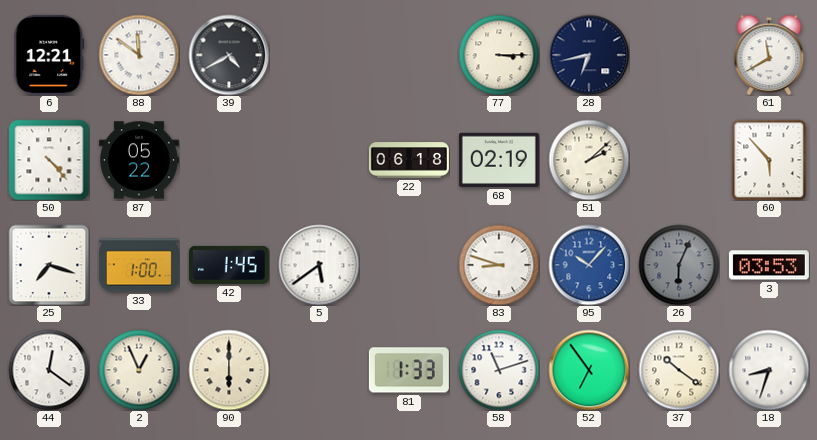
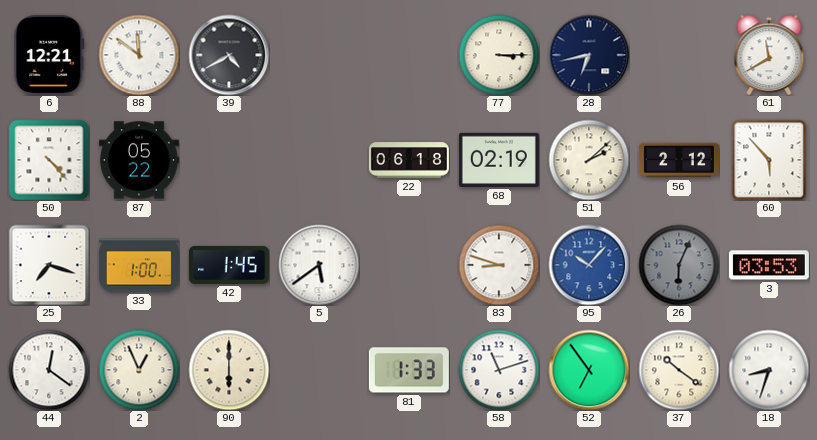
56: none -> 2:12 (679, 160)
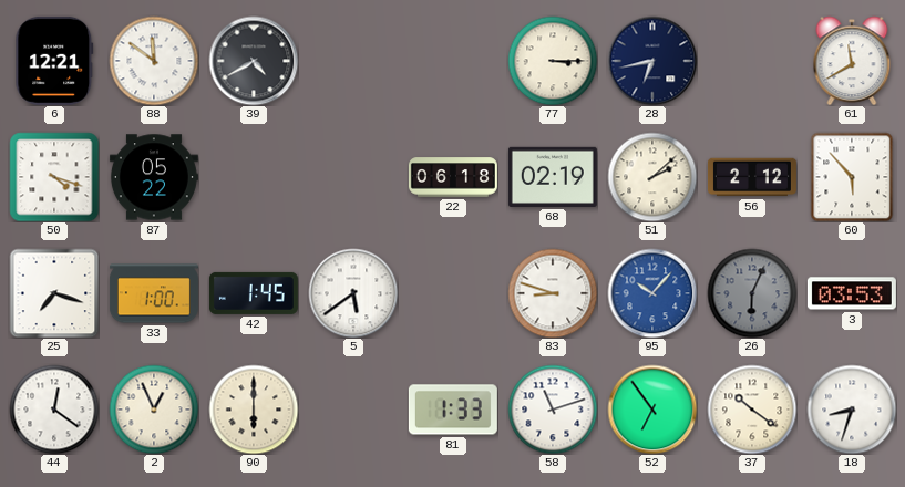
50: 4:23 -> 4:18 (54, 177)
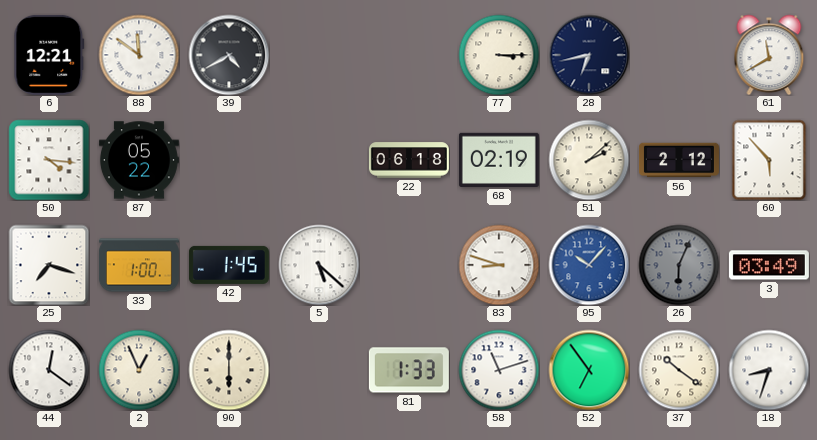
50: 4:18 -> 4:16 (49, 160)
5: 5:39 -> 5:22 (319, 265)
3: 03:53 -> 03:49 (769, 265)
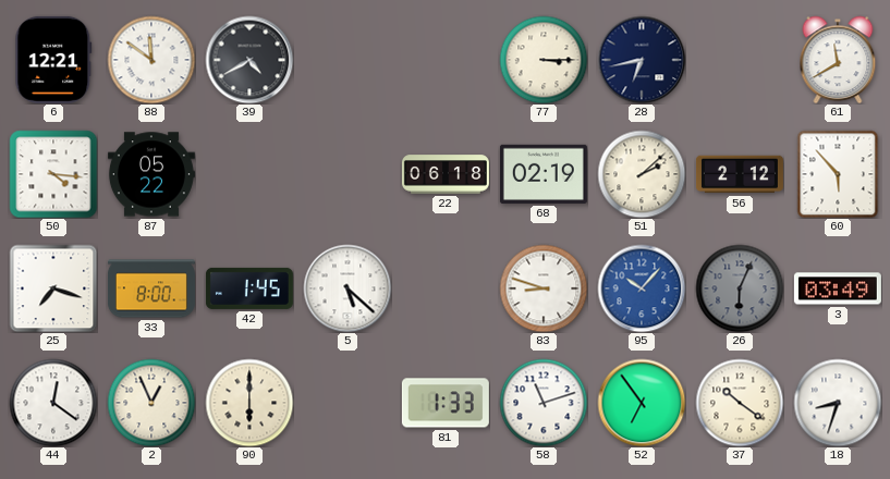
33: 1:00 -> 8:00 (151, 288)
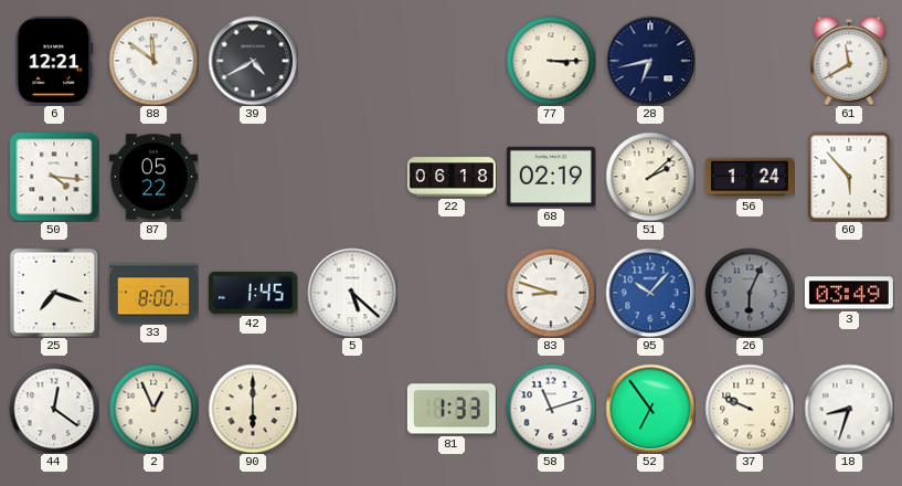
56: 2:12 -> 1:24 (750, 177)
37: 10:21 -> 9:49 (750, 409)
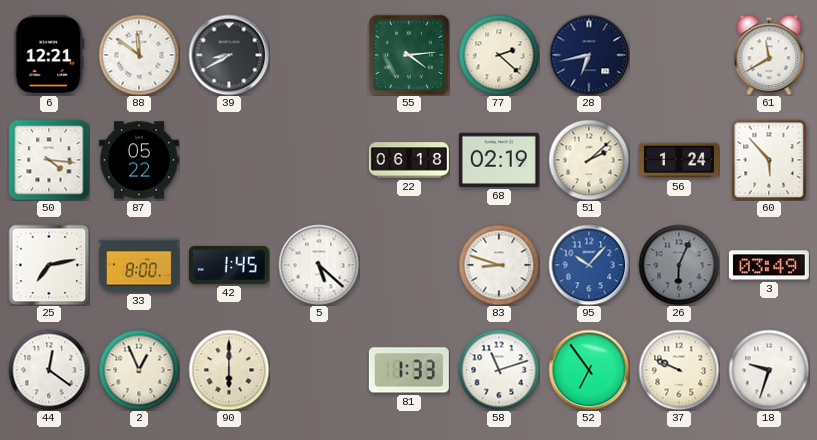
39: 4:40 -> 8:40 (229, 55)
55: none -> 4:14 (409, 55)
77: 3:15 -> 2:22 (499, 55)
25: 7:18 -> 7:13 (49, 265)
18: 8:33 -> 9:33 (769, 370)
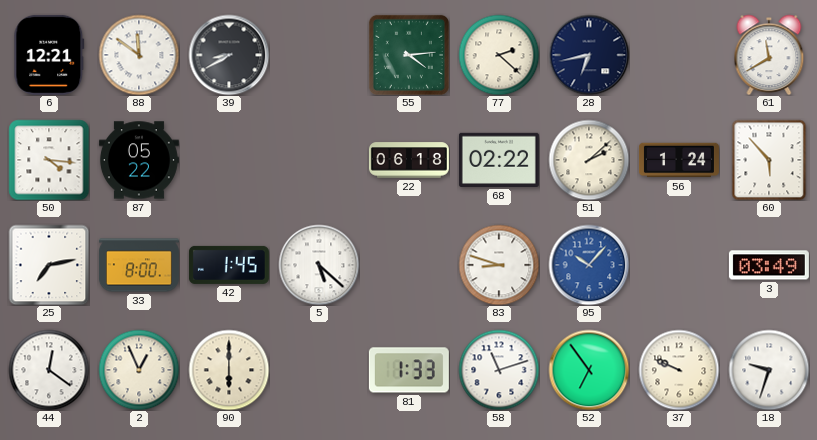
68: 02:19 -> 02:22 (499, 160)
26: 6:04 -> none (679, 265)
